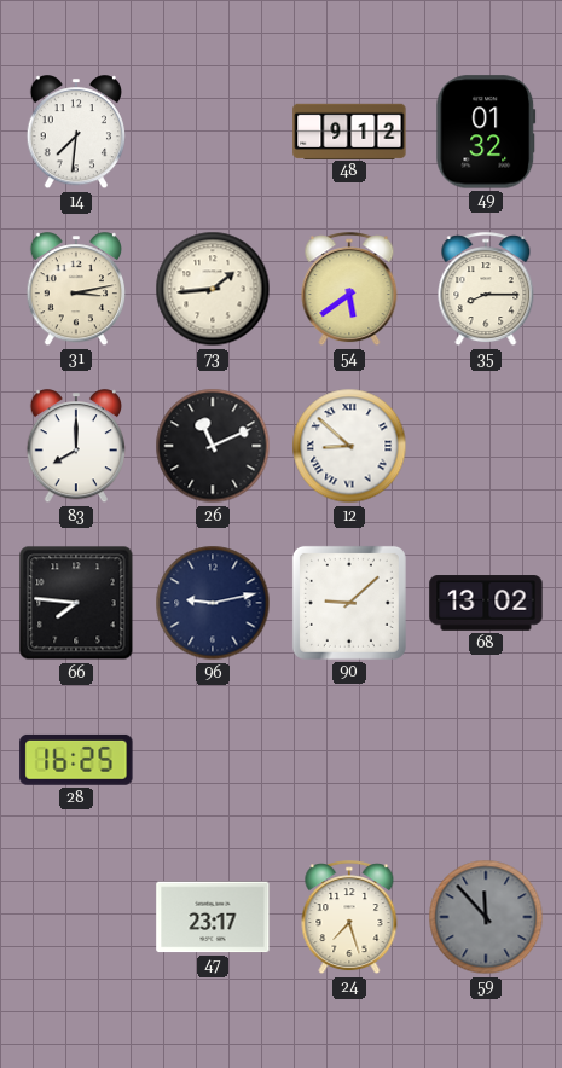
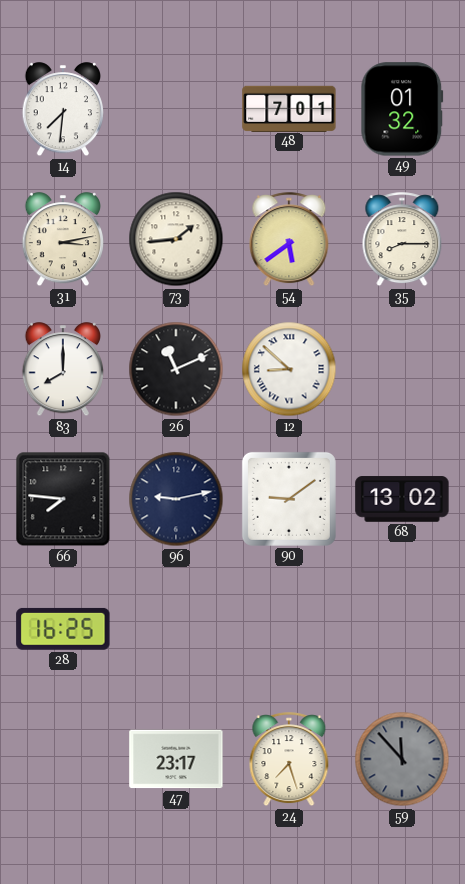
48: 9:12 -> 7:01 (289, 108)
90: 9:08 -> 9:09 (289, 499)
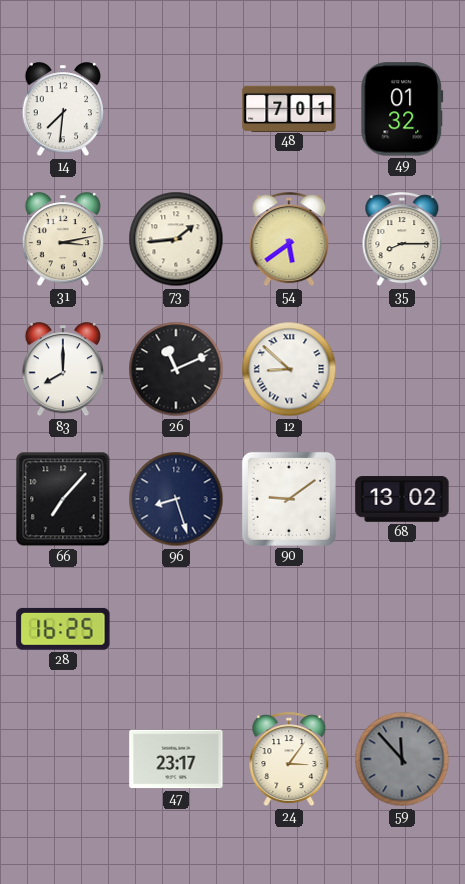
66: 7:46 -> 7:07 (63, 499)
96: 9:13 -> 8:27 (176, 499)
24: 7:27 -> 3:06 (289, 760)
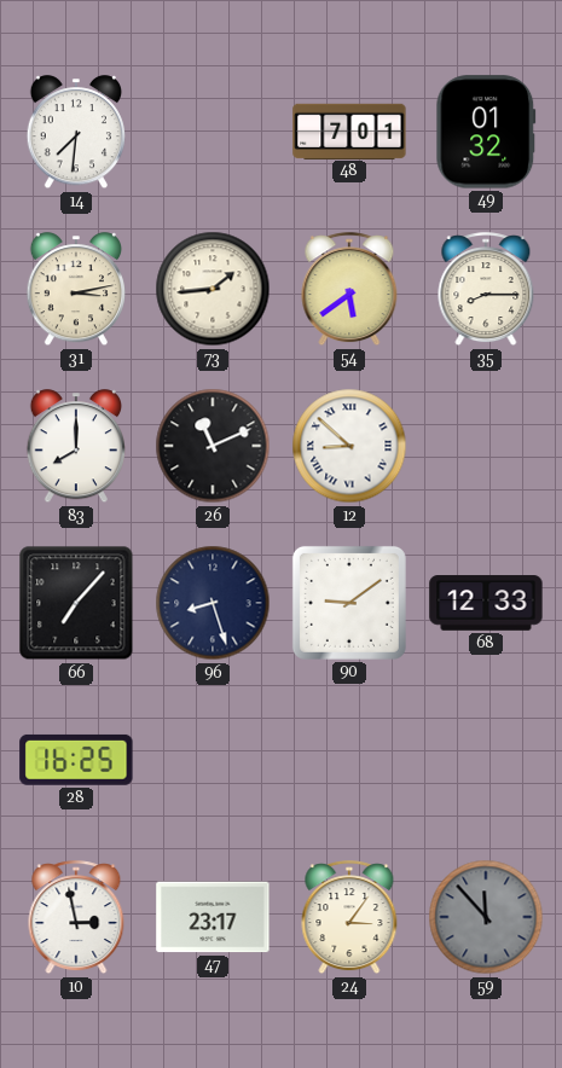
68: 13:02 -> 12:33 (486, 603)
10: none -> 2:58 (76, 918)
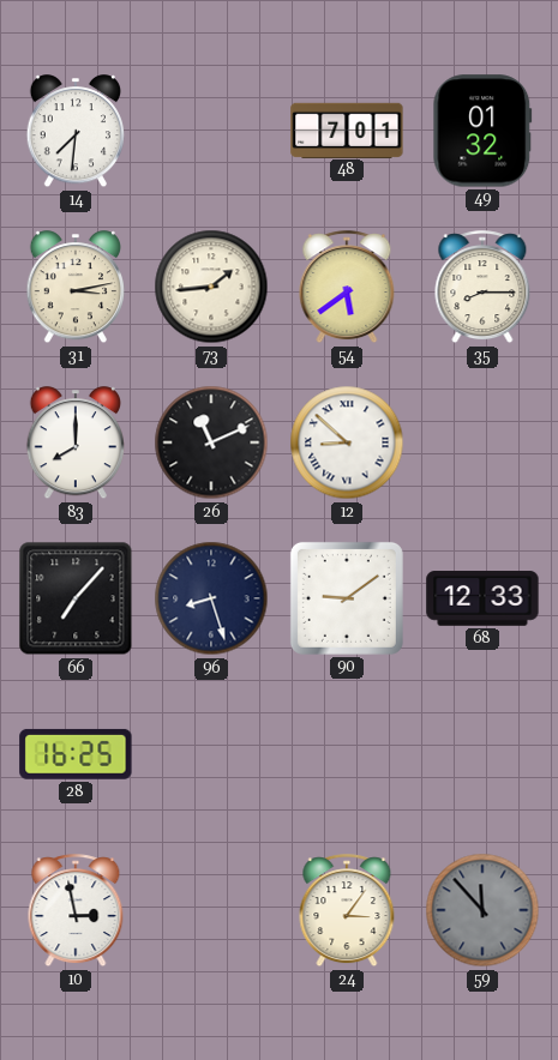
47: 23:17 -> none (213, 917)
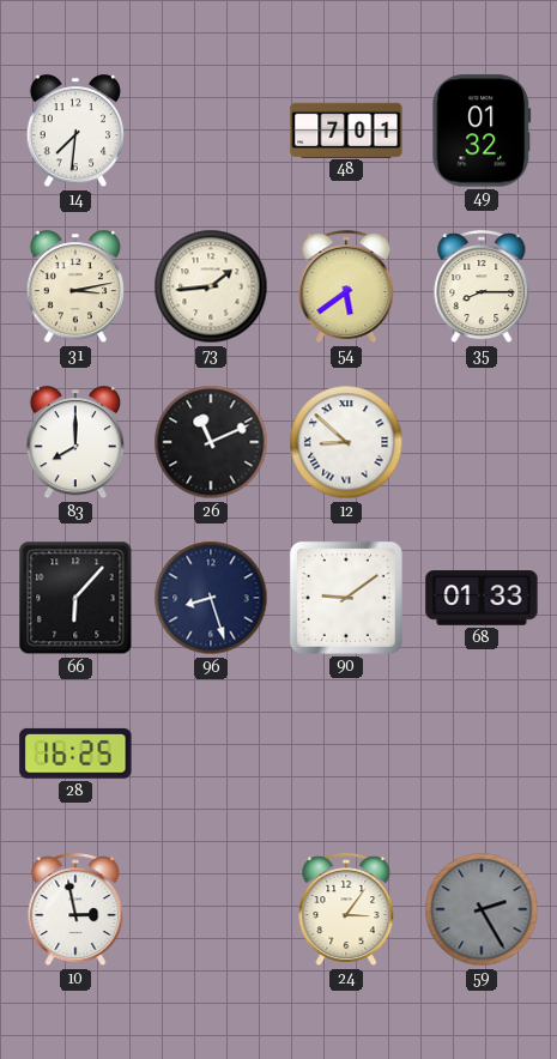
66: 7:07 -> 6:07 (75, 598)
68: 12:33 -> 01:33 (482, 598)
59: 11:53 -> 2:25 (482, 909)
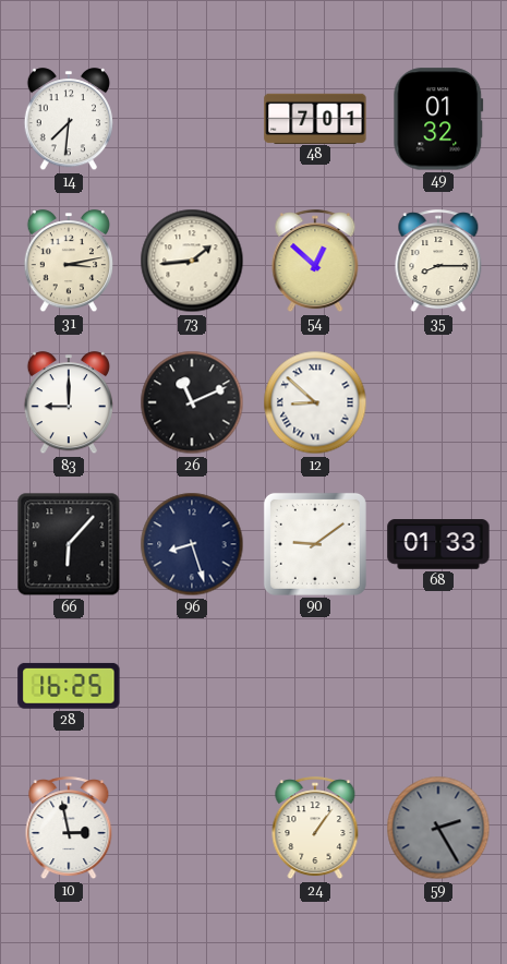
54: 5:39 -> 12:52 (315, 262)
83: 8:00 -> 9:00 (68, 403)
24: 3:06 -> 1:06 (315, 829)
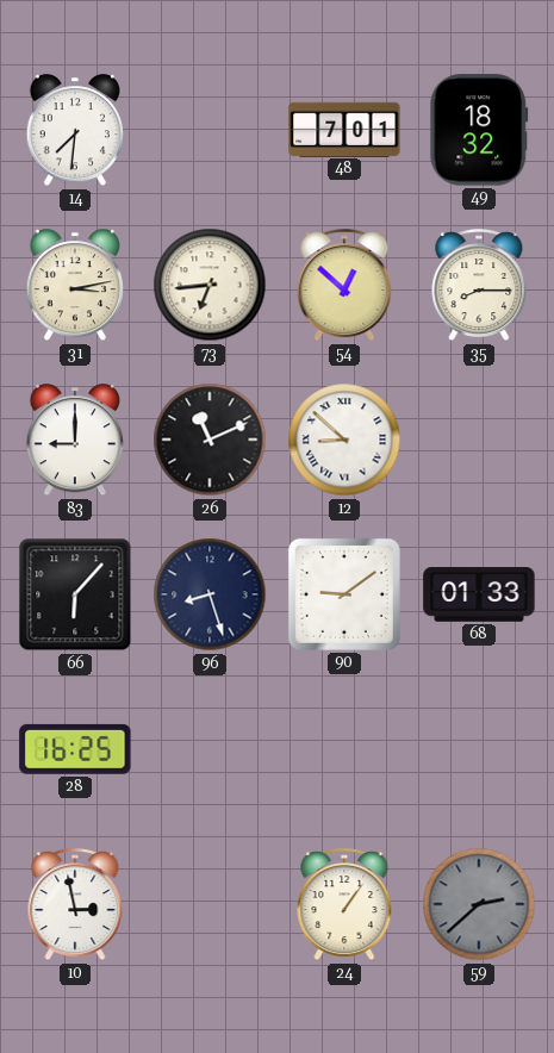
49: 01:32 -> 18:32 (479, 130)
73: 1:44 -> 6:44 (210, 285)
59: 2:25 -> 2:38 (479, 904)
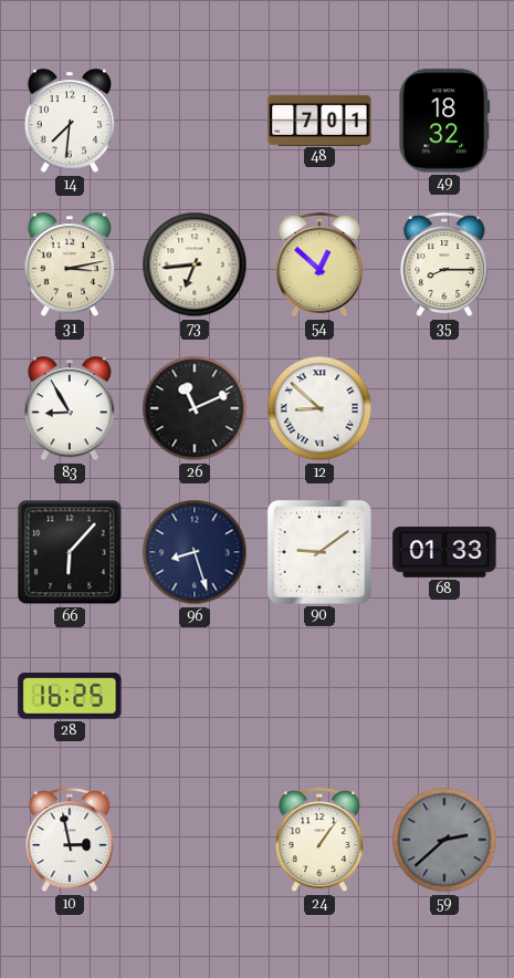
83: 9:00 -> 8:55 (69, 409)
